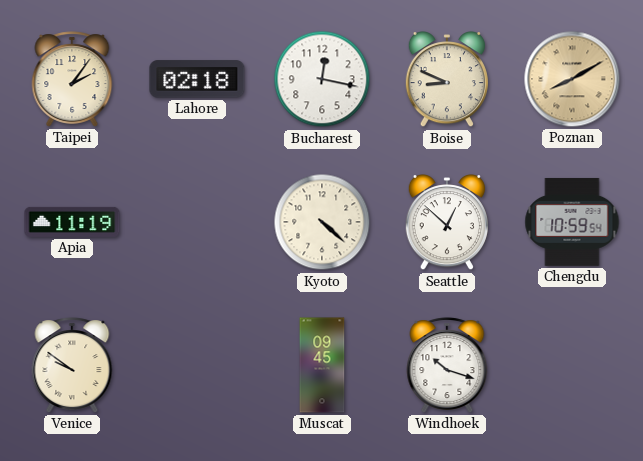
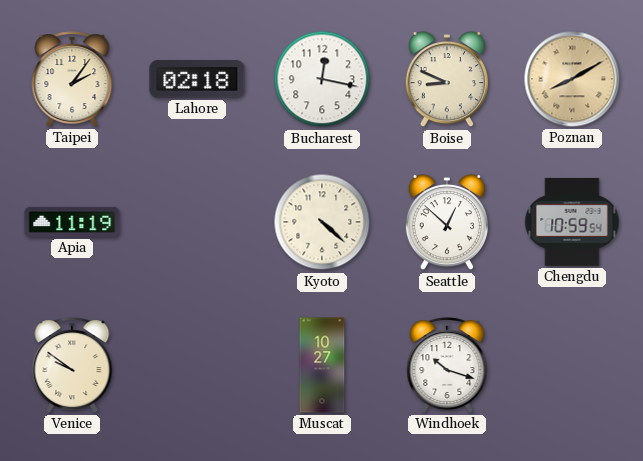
Muscat: 09:45 -> 10:27 (322, 365)
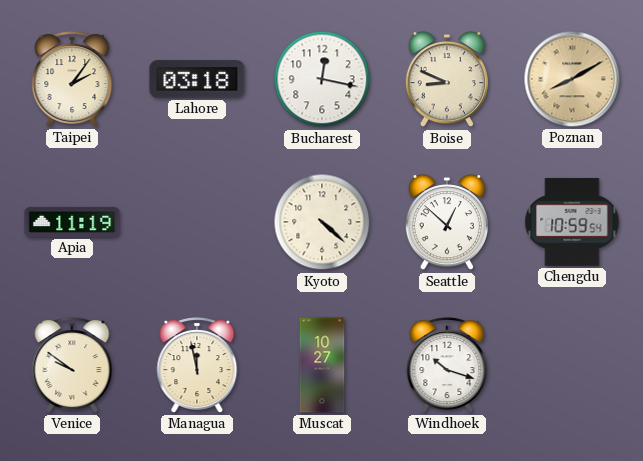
Lahore: 02:18 -> 03:18 (197, 79)
Managua: none -> 11:58 (197, 365)
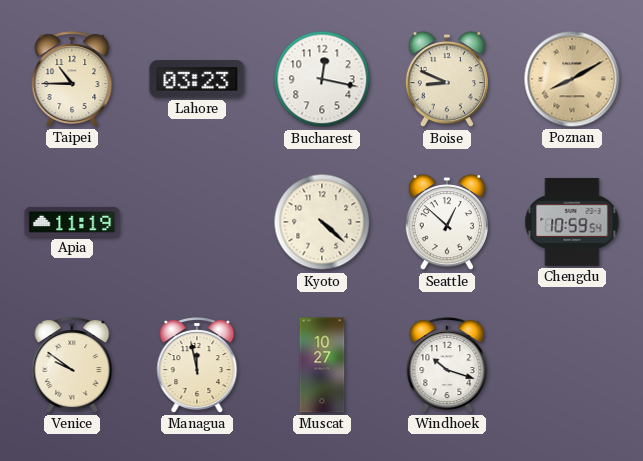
Taipei: 2:06 -> 10:45 (72, 79)
Lahore: 03:18 -> 03:23 (197, 79)
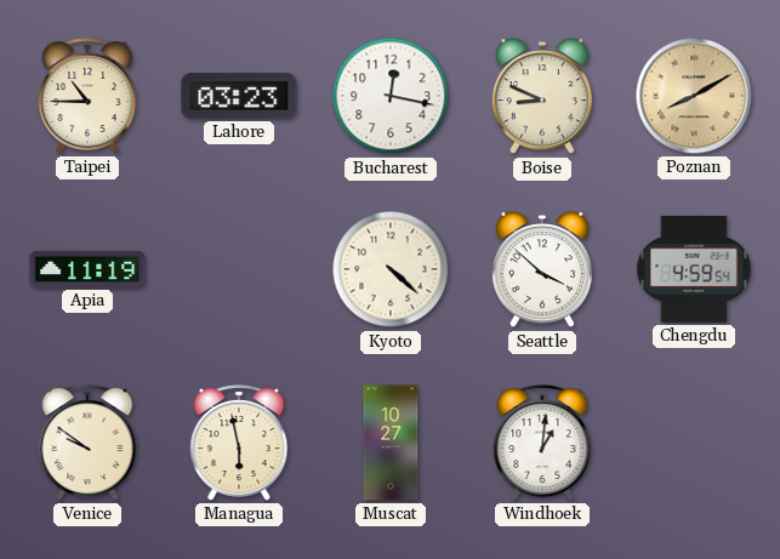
Seattle: 12:52 -> 3:52 (542, 270)
Chengdu: 10:59 -> 4:59 (694, 269)
Managua: 11:58 -> 5:58 (239, 443)
Windhoek: 10:18 -> 1:01 (542, 443)
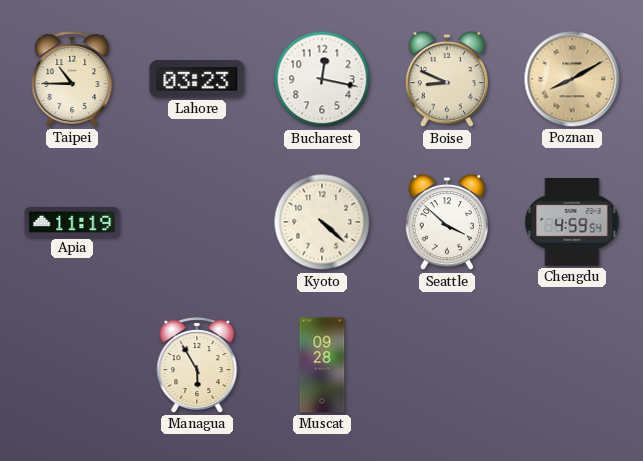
Venice: 9:51 -> none (87, 443)
Managua: 5:58 -> 5:55 (197, 365)
Muscat: 10:27 -> 09:28 (322, 365)
Windhoek: 1:01 -> none (542, 443)
